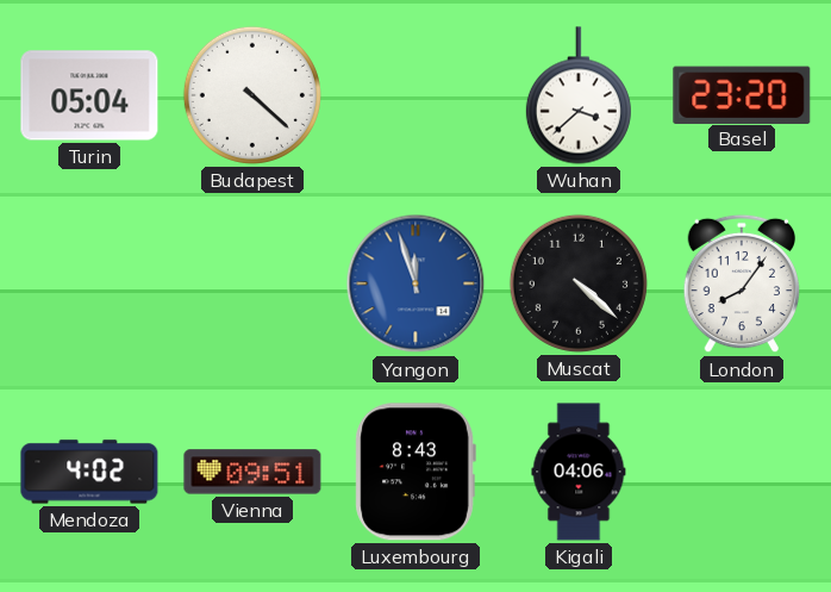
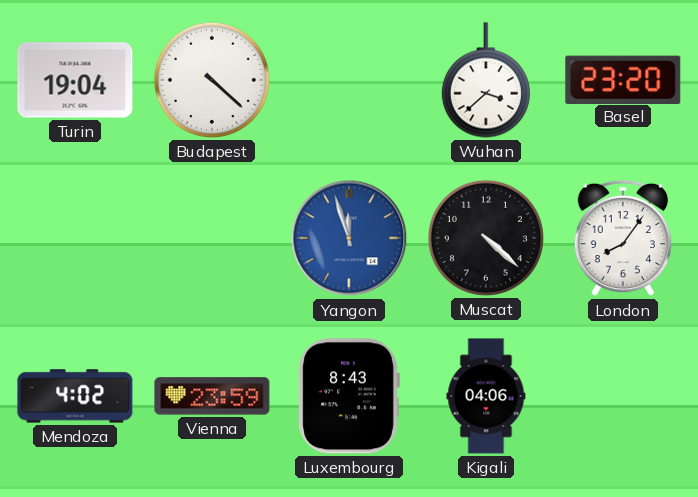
Turin: 05:04 -> 19:04 (75, 80)
Vienna: 09:51 -> 23:59 (212, 396)
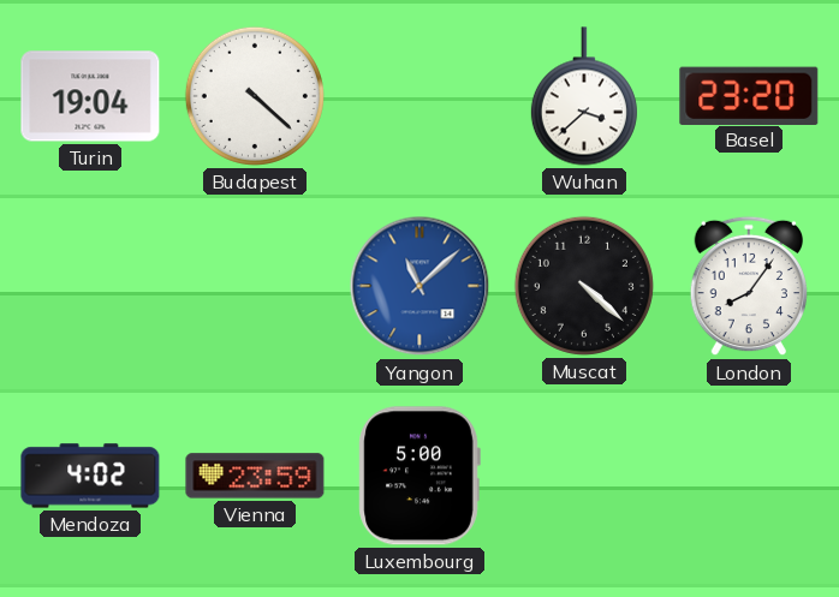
Yangon: 11:57 -> 11:08 (419, 286)
Luxembourg: 8:43 -> 5:00 (419, 476)
Kigali: 04:06 -> none (486, 396)
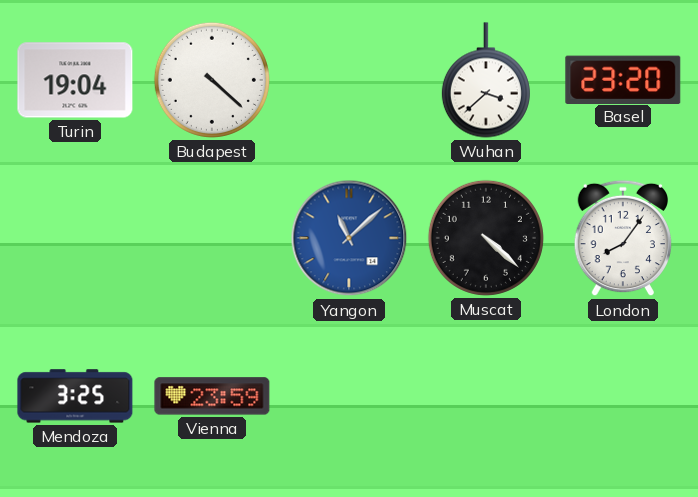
Mendoza: 4:02 -> 3:25 (75, 396)
Luxembourg: 5:00 -> none (419, 476)
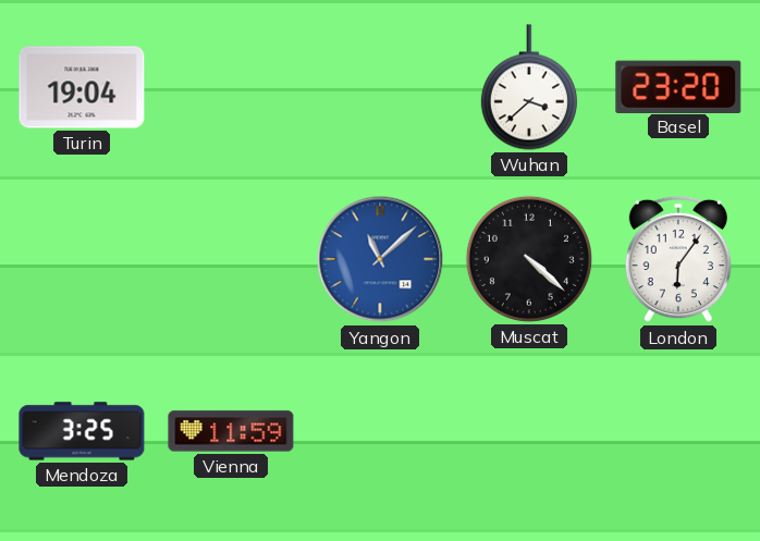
Budapest: 4:22 -> none (212, 80)
London: 8:06 -> 6:06 (677, 259)
Vienna: 23:59 -> 11:59 (231, 431)
